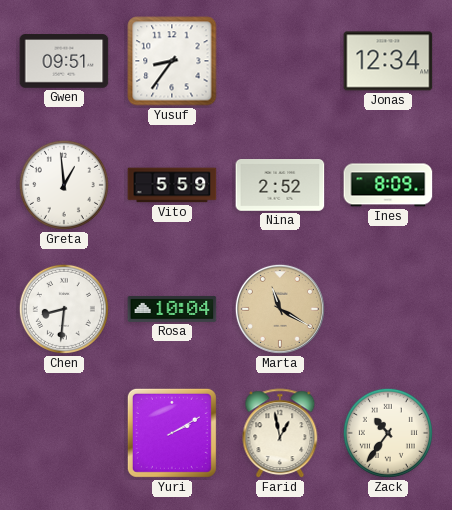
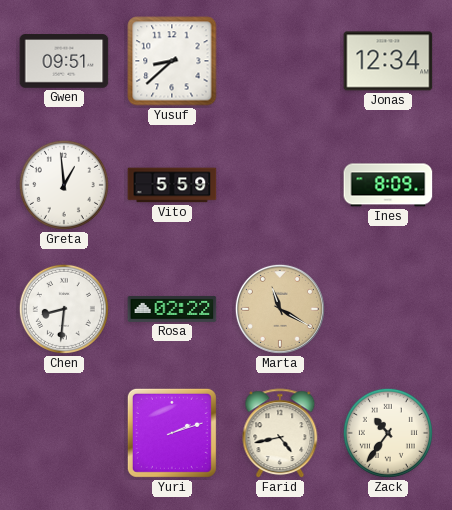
Yusuf: 8:36 -> 8:38 (172, 61)
Nina: 2:52 -> none (280, 186)
Rosa: 10:04 -> 02:22 (172, 309)
Yuri: 2:10 -> 2:12 (172, 433)
Farid: 12:58 -> 4:43 (280, 434)
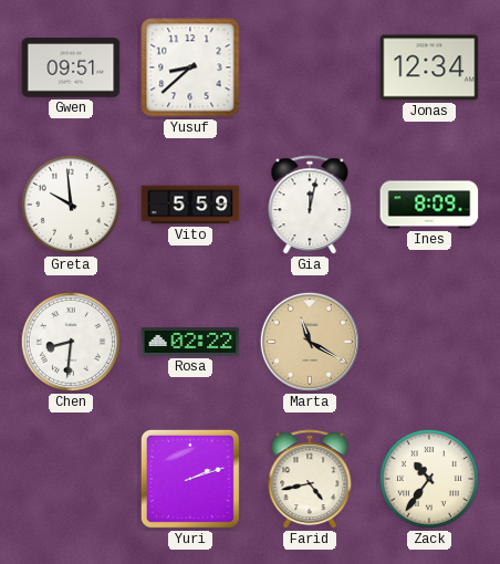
Greta: 12:59 -> 9:59 (71, 205)
Gia: none -> 12:02 (310, 206)
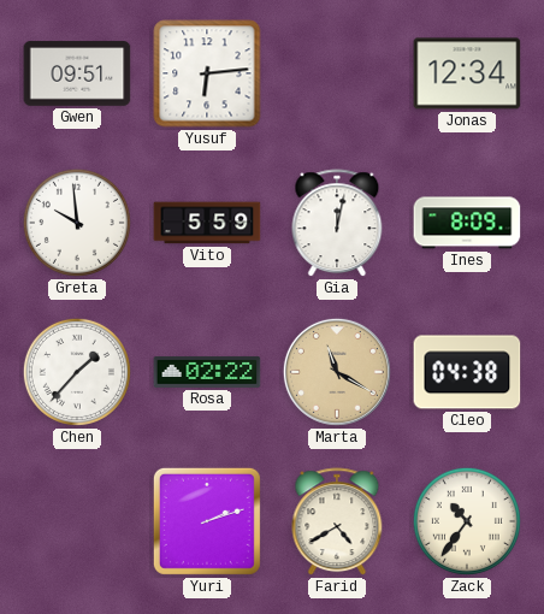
Yusuf: 8:38 -> 6:14 (207, 73)
Chen: 8:31 -> 1:37 (77, 372)
Cleo: none -> 04:38 (467, 372)
Farid: 4:43 -> 4:40 (337, 523)
